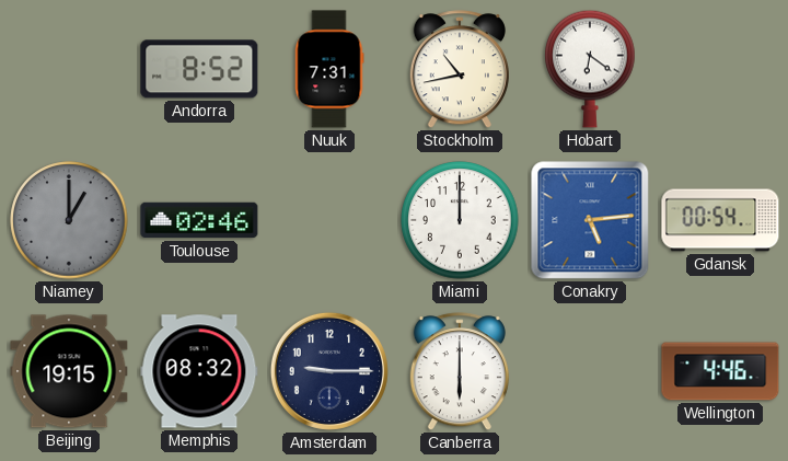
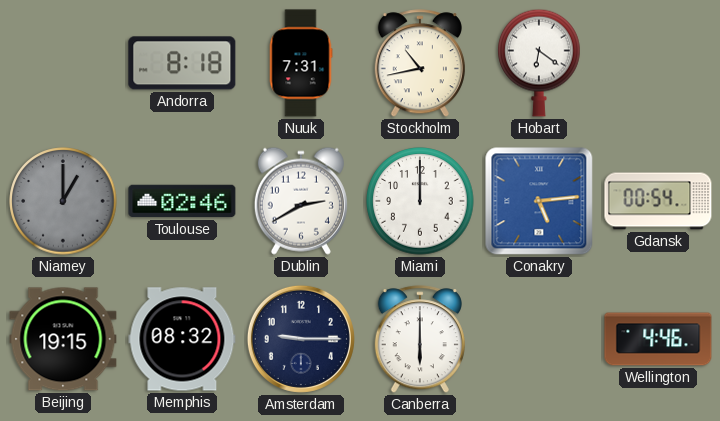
Andorra: 8:52 -> 8:18 (182, 63)
Dublin: none -> 2:40 (301, 201)
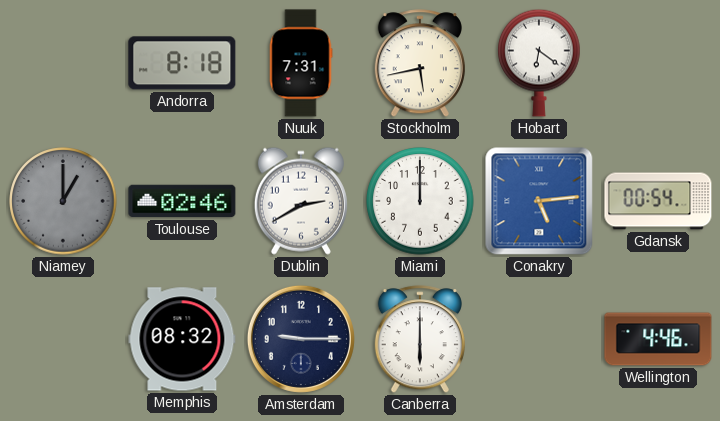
Stockholm: 10:43 -> 5:43 (420, 64)
Beijing: 19:15 -> none (63, 339)
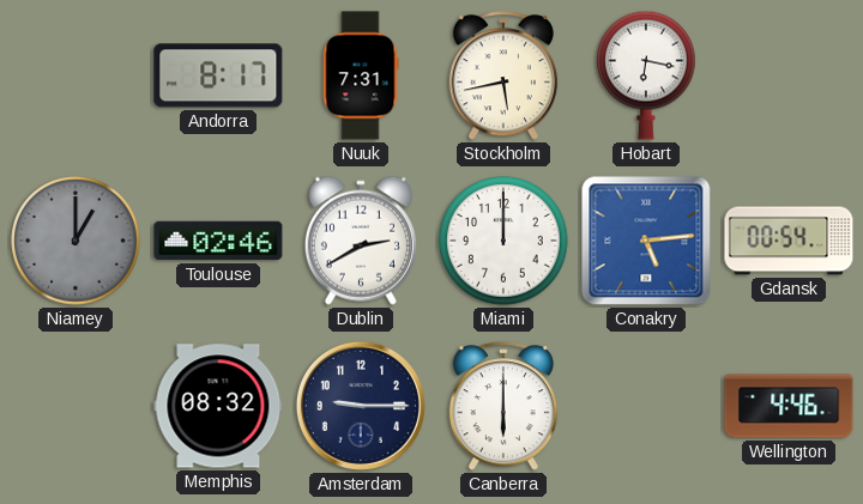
Andorra: 8:18 -> 8:17 (218, 75)
Hobart: 6:21 -> 6:17 (646, 75)
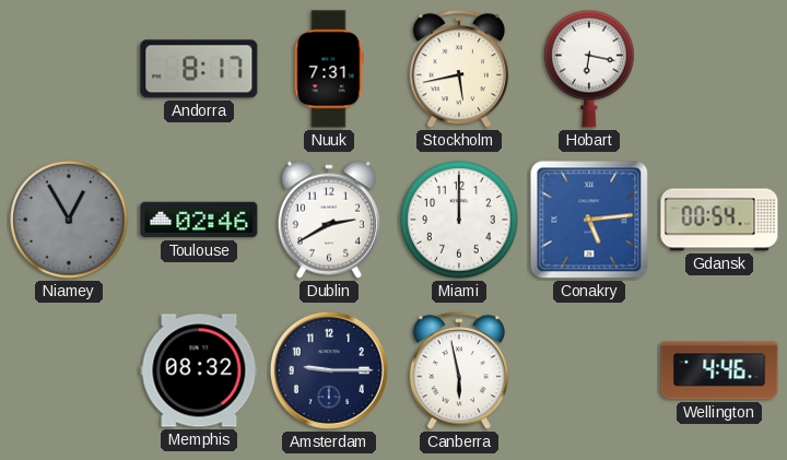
Niamey: 1:00 -> 12:55 (69, 220)
Canberra: 6:00 -> 5:58 (459, 371)
